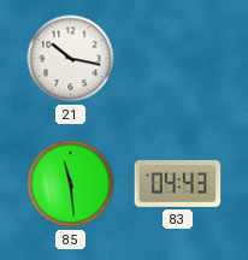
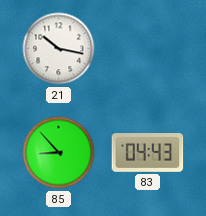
85: 11:29 -> 8:53 (59, 153)
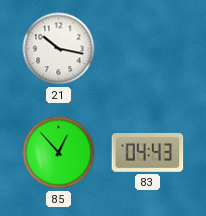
85: 8:53 -> 12:53 (59, 153)
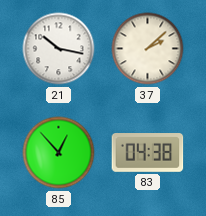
37: none -> 2:08 (148, 49)
83: 04:43 -> 04:38 (148, 153)
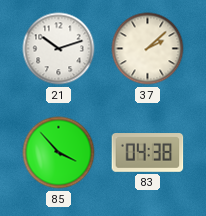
21: 10:17 -> 10:12 (59, 49)
85: 12:53 -> 3:53 (59, 153)
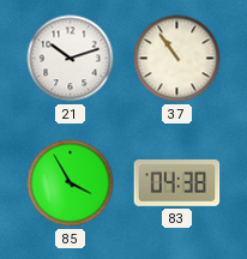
37: 2:08 -> 10:54 (177, 59)
85: 3:53 -> 3:55 (71, 183)
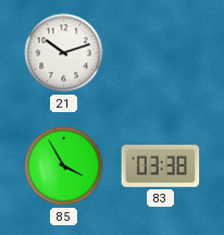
37: 10:54 -> none (177, 59)
83: 04:38 -> 03:38 (161, 166)
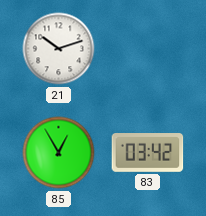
85: 3:55 -> 12:55 (59, 153)
83: 03:38 -> 03:42 (148, 153)
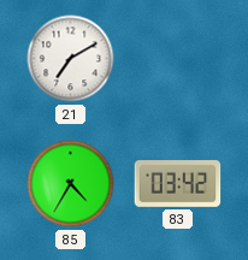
21: 10:12 -> 7:10 (71, 59)
85: 12:55 -> 4:35 (71, 184)
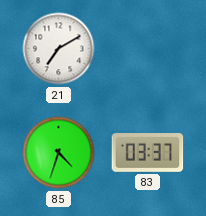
85: 4:35 -> 4:33 (59, 153)
83: 03:42 -> 03:37 (148, 153)
